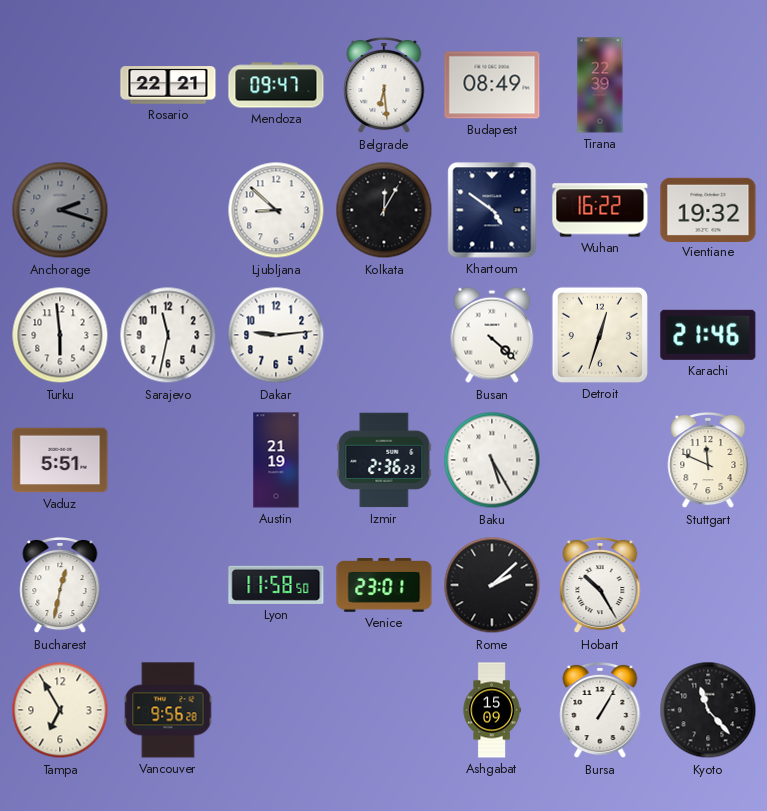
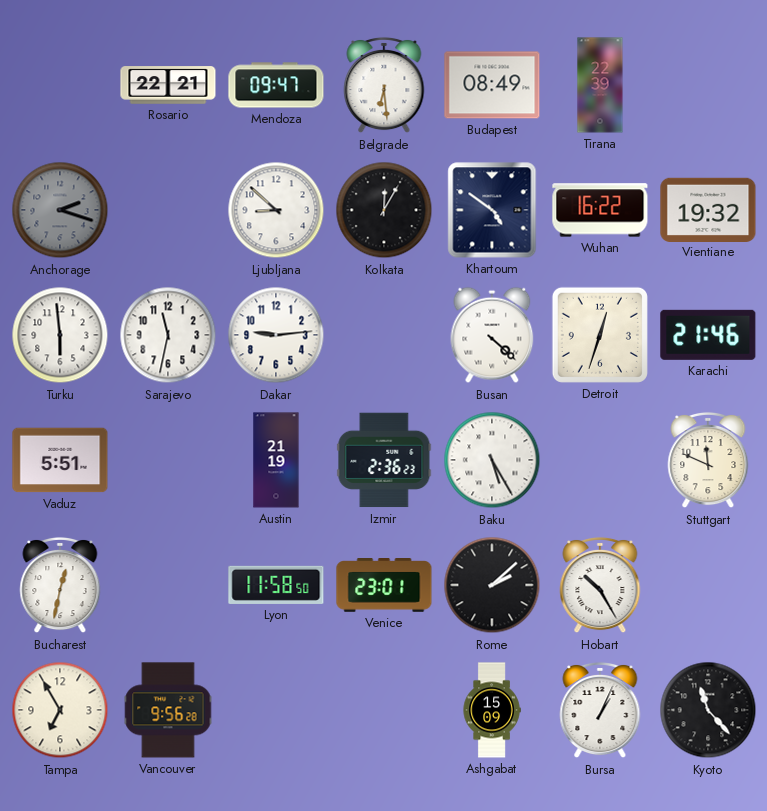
Bursa: 1:05 -> 1:04 (600, 710)
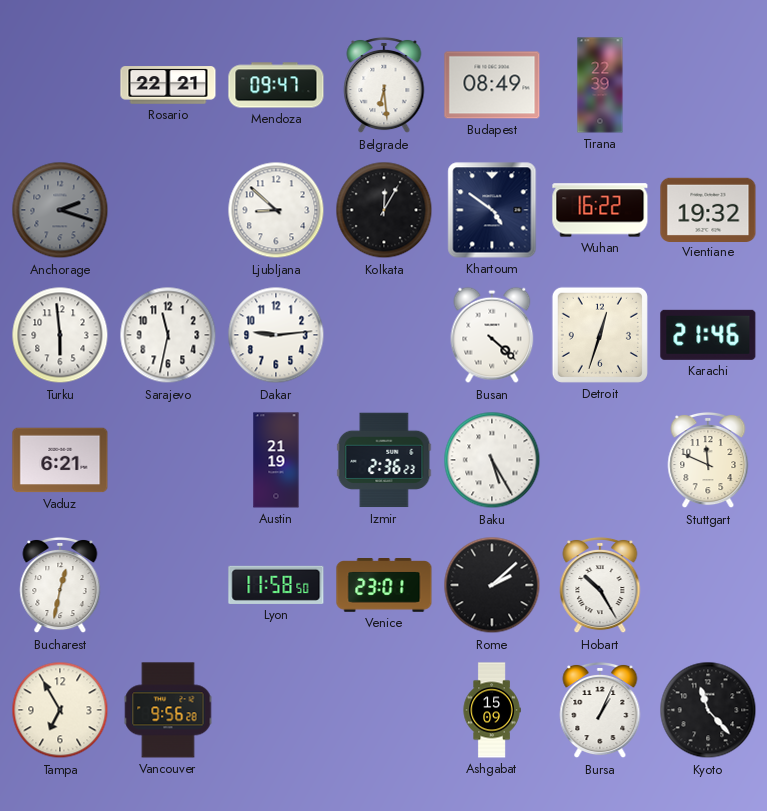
Vaduz: 5:51 -> 6:21 (60, 460)
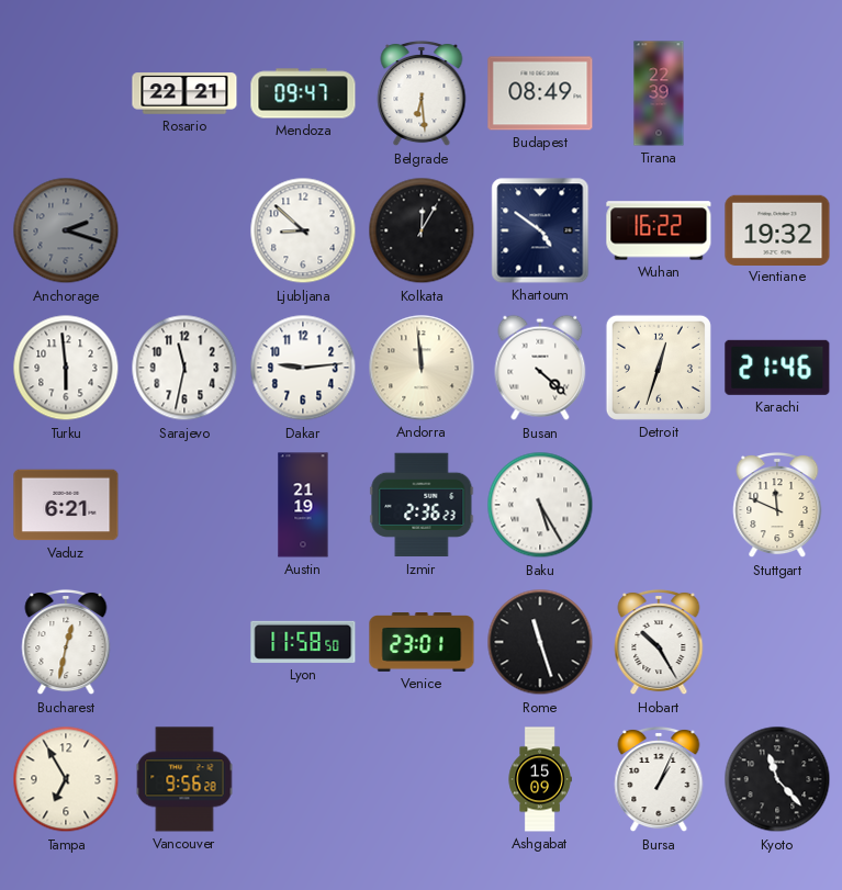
Andorra: none -> 11:59 (422, 368)
Rome: 2:08 -> 11:27 (540, 642)
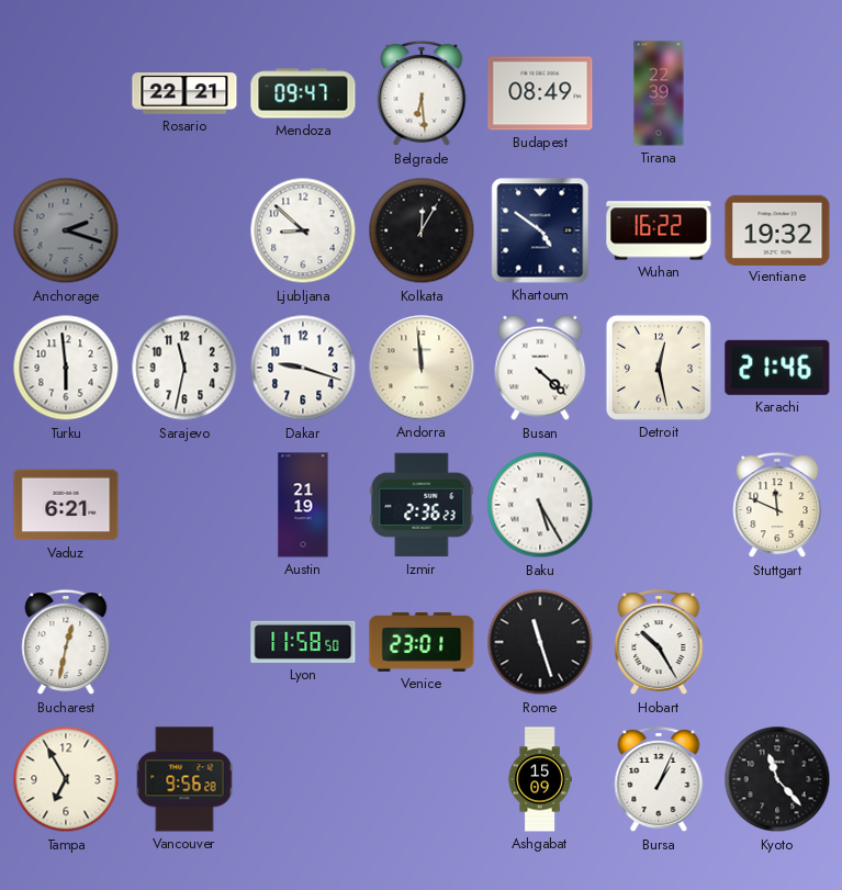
Dakar: 9:14 -> 9:18 (303, 368)
Detroit: 12:33 -> 12:28 (659, 368)
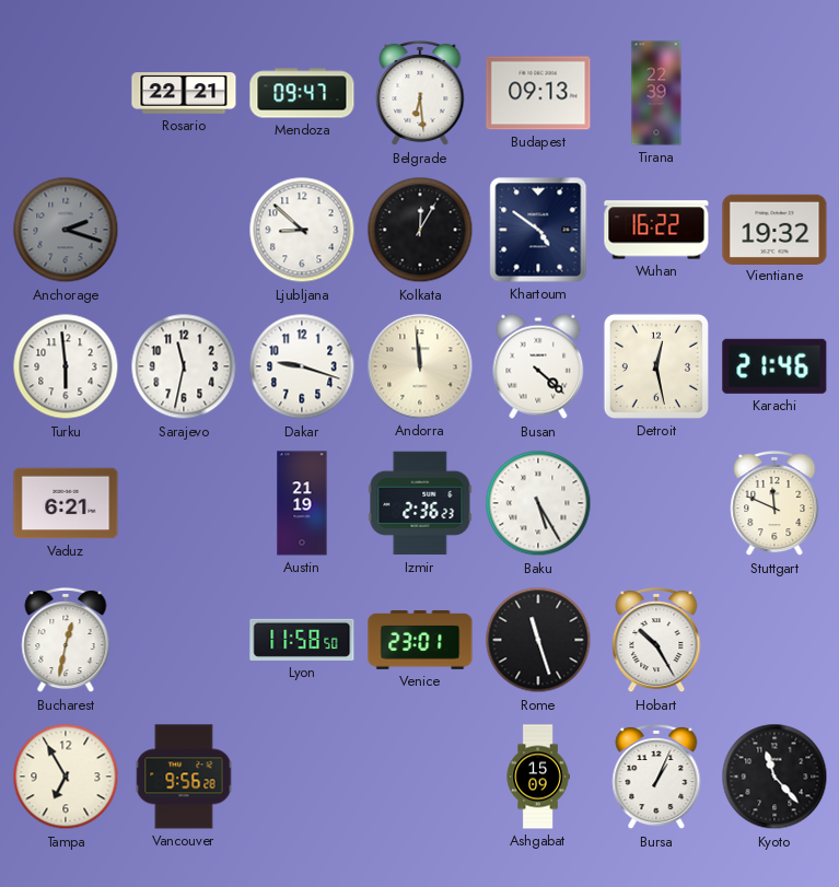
Budapest: 08:49 -> 09:13 (538, 93)
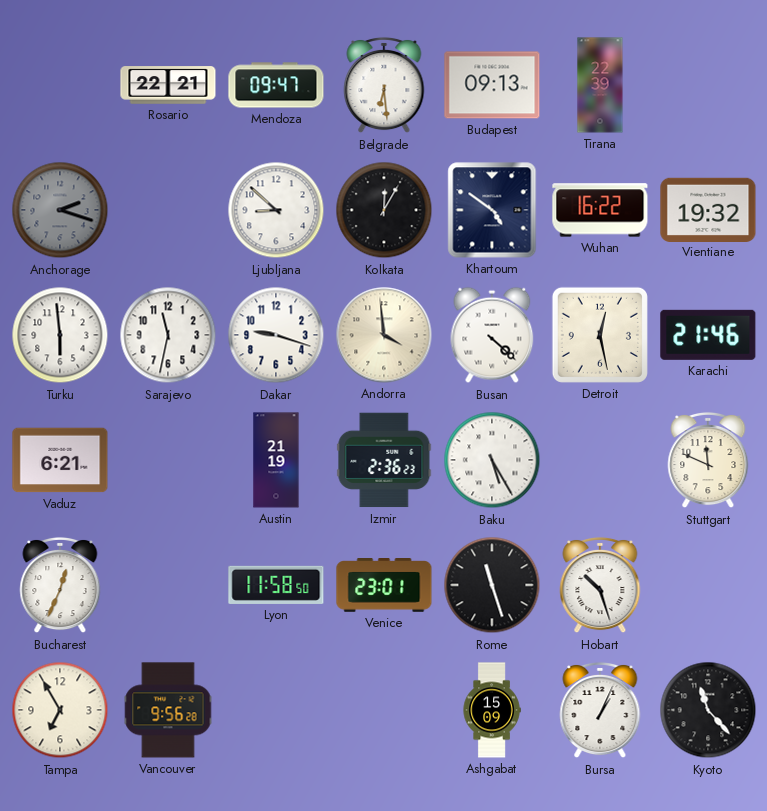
Andorra: 11:59 -> 3:59 (384, 335)
Bucharest: 12:32 -> 12:34 (60, 585)
Hobart: 10:25 -> 10:27 (600, 585)
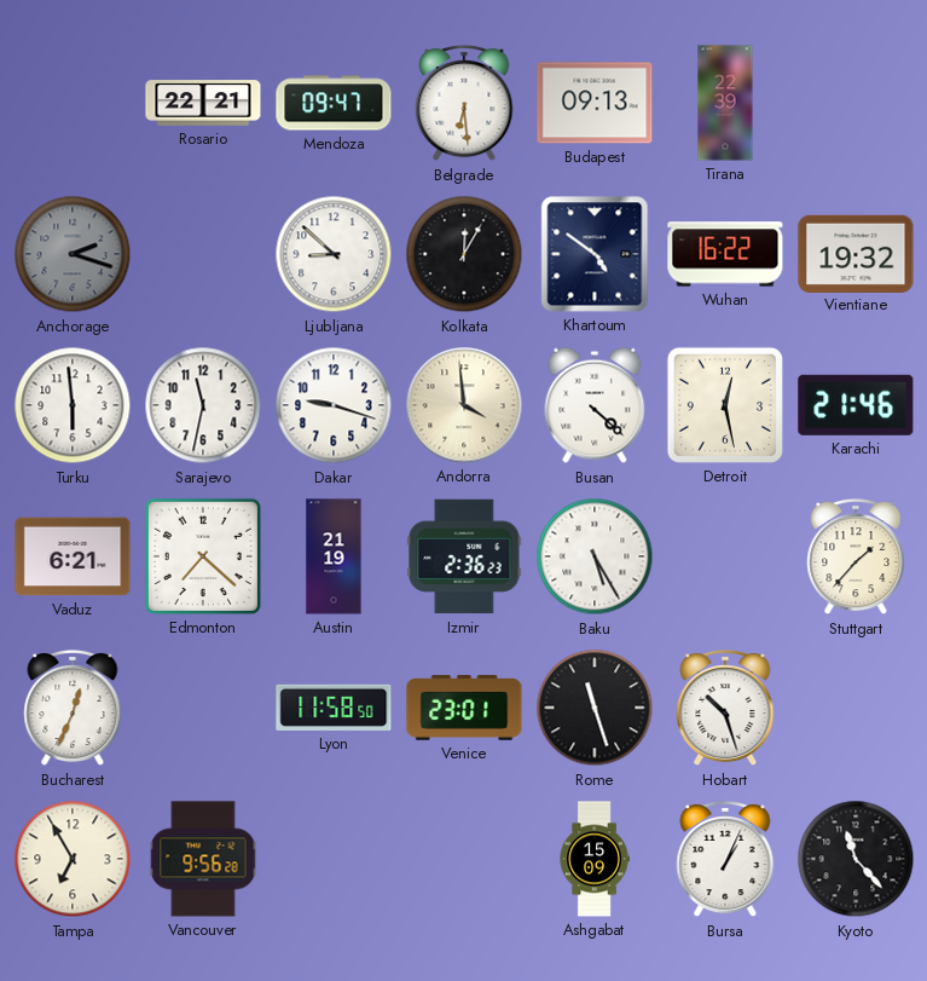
Edmonton: none -> 7:22 (203, 556)
Stuttgart: 11:49 -> 1:37 (856, 556)
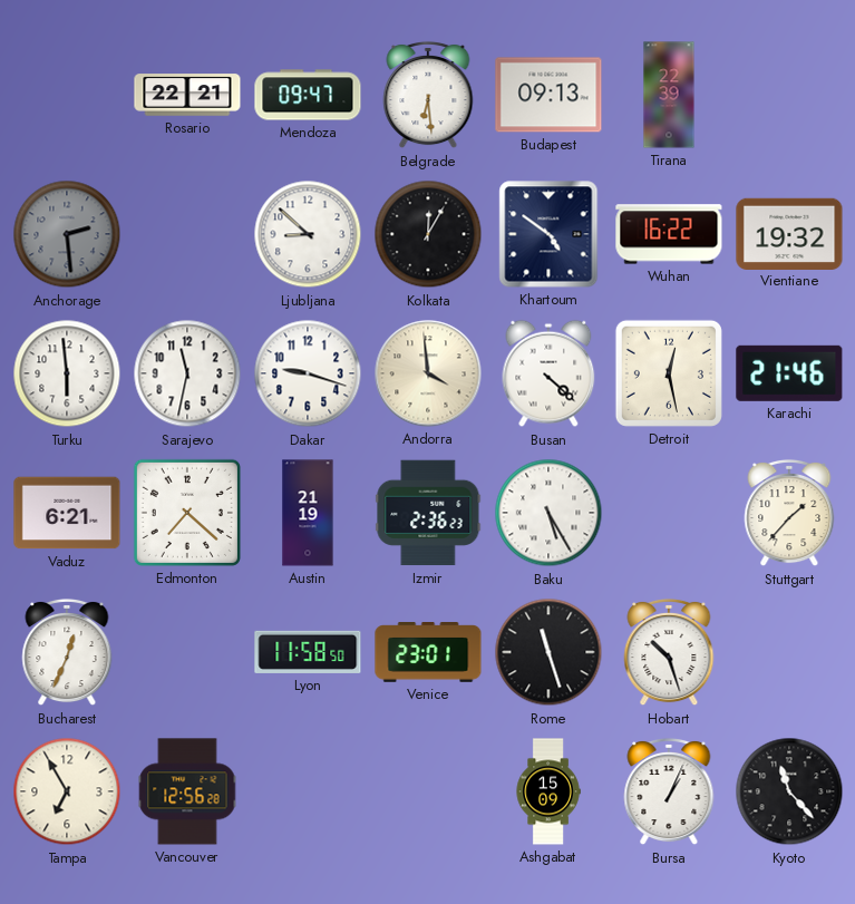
Anchorage: 2:18 -> 2:29 (67, 234)
Vancouver: 9:56 -> 12:56 (187, 791)
